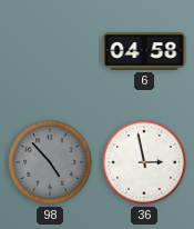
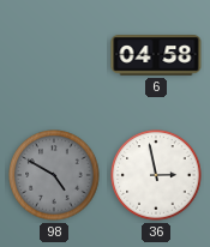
98: 4:53 -> 4:50 (54, 175)
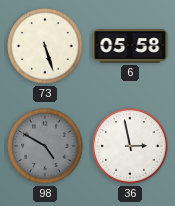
73: none -> 5:27 (45, 46)
6: 04:58 -> 05:58 (130, 46)
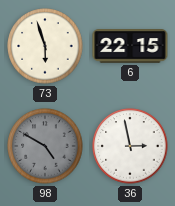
73: 5:27 -> 5:57 (45, 46)
6: 05:58 -> 22:15 (130, 46)
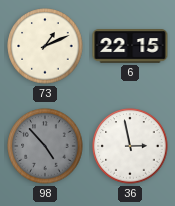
73: 5:57 -> 1:11 (45, 46)
98: 4:50 -> 4:53 (45, 146)
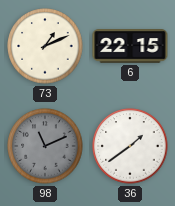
98: 4:53 -> 11:11 (45, 146)
36: 2:58 -> 1:39 (130, 146)
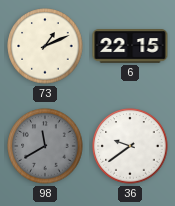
98: 11:11 -> 11:40 (45, 146)
36: 1:39 -> 9:39 (130, 146)
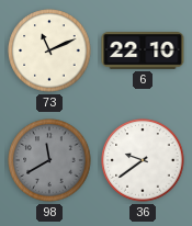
73: 1:11 -> 11:11 (49, 50)
6: 22:15 -> 22:10 (143, 50)
